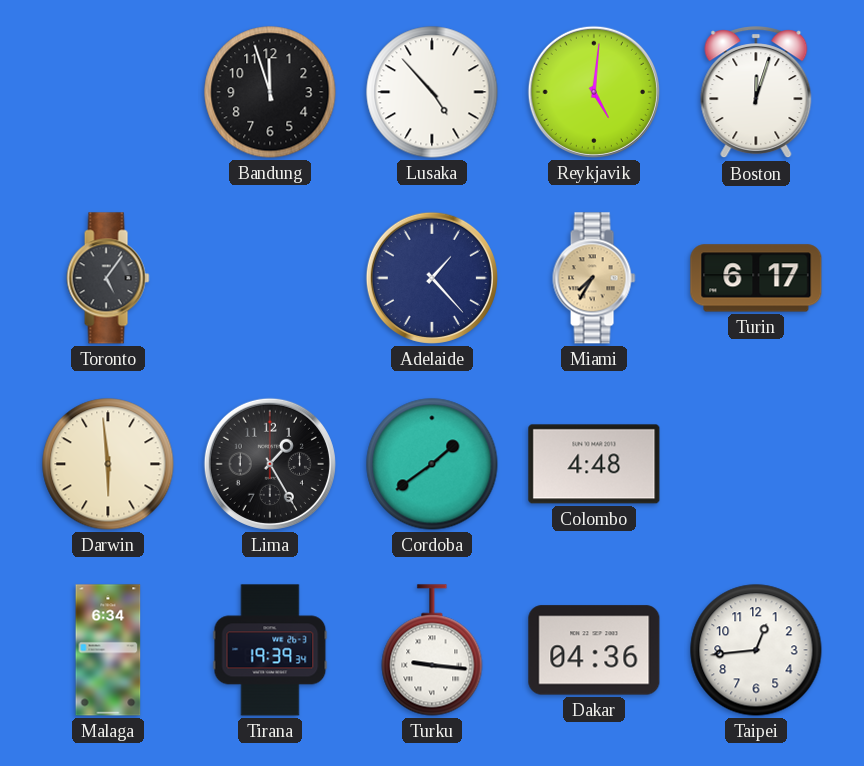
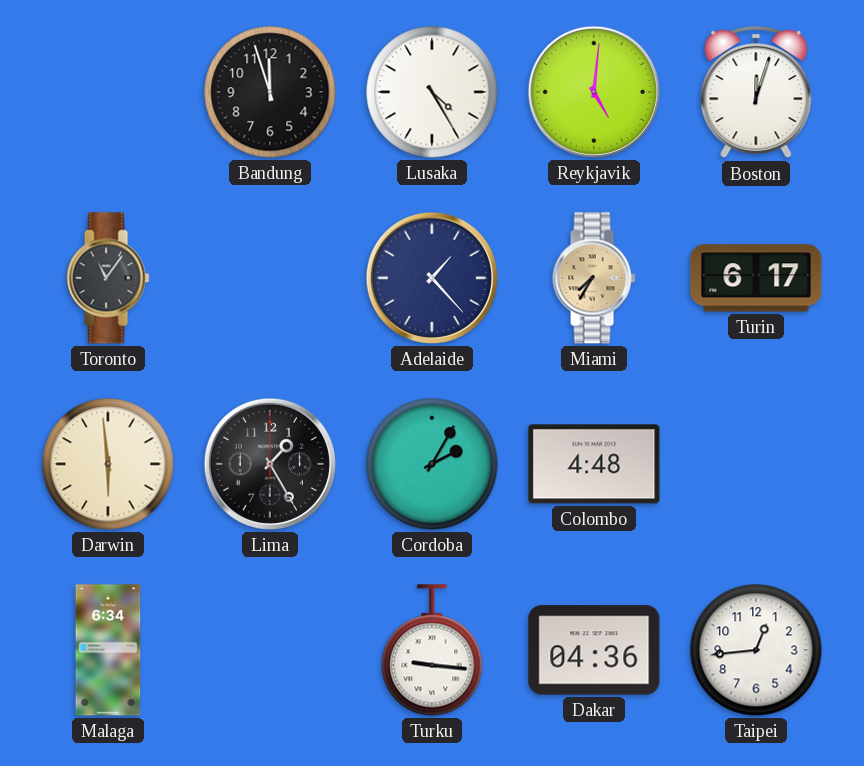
Lusaka: 4:53 -> 4:25 (432, 92)
Toronto: 5:06 -> 11:06 (108, 278)
Cordoba: 1:39 -> 2:05 (432, 464)
Tirana: 19:39 -> none (270, 650)
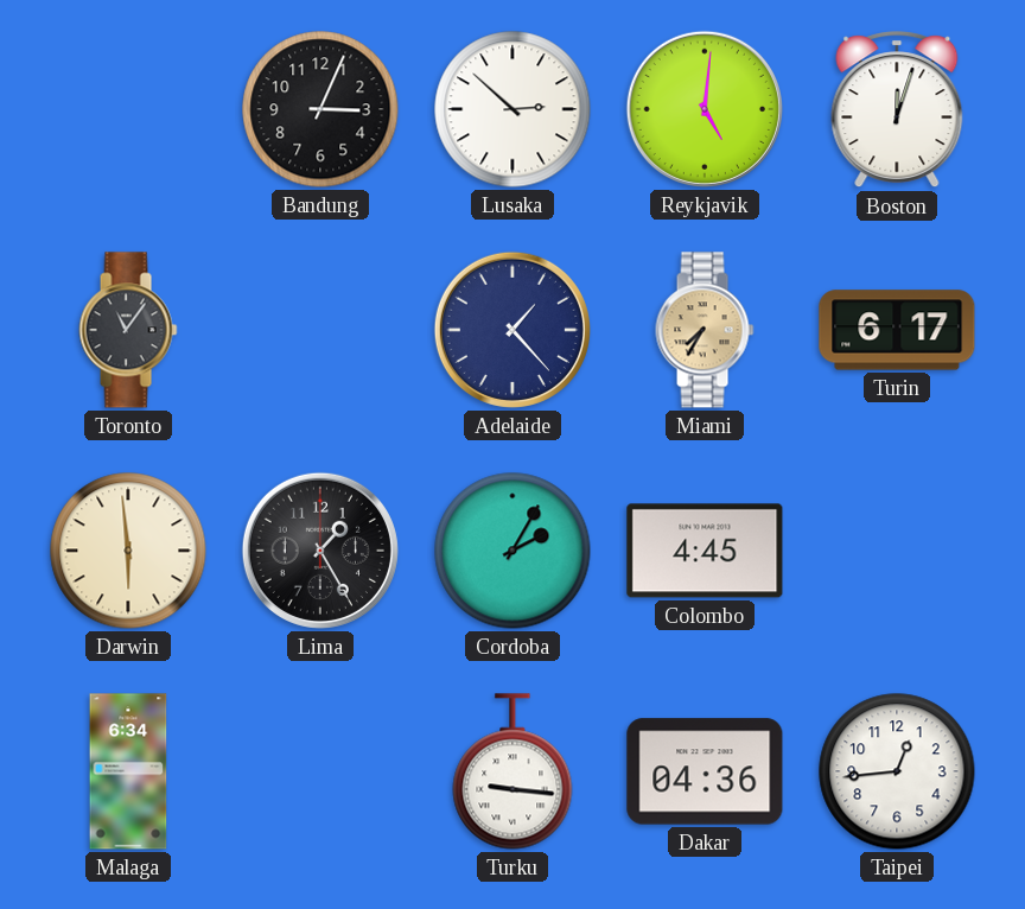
Bandung: 11:57 -> 3:04 (320, 109)
Lusaka: 4:25 -> 2:52 (512, 109)
Colombo: 4:48 -> 4:45 (705, 551)
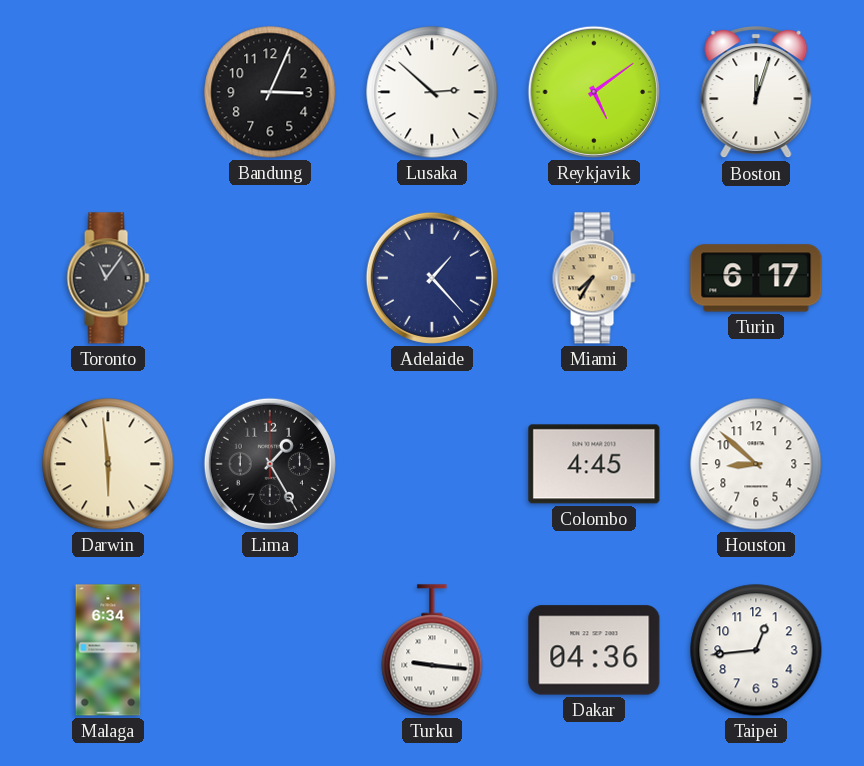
Reykjavik: 5:01 -> 5:09 (594, 92)
Cordoba: 2:05 -> none (512, 551)
Houston: none -> 8:52 (756, 464)
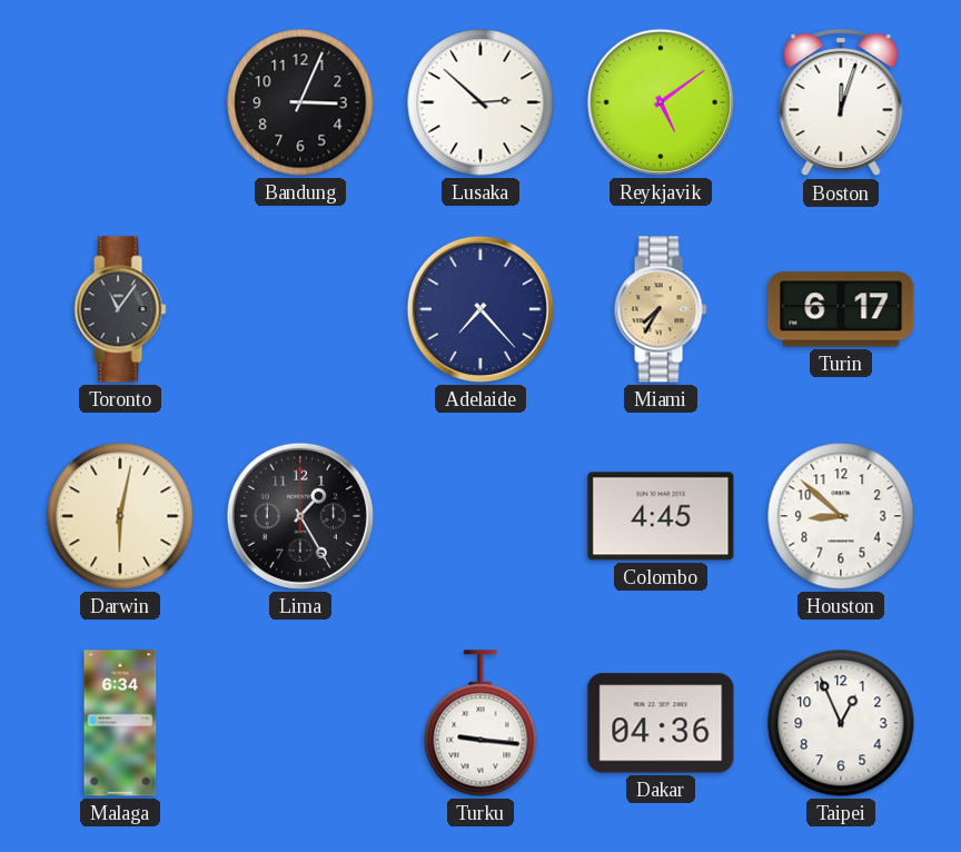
Adelaide: 1:23 -> 7:23 (481, 309)
Darwin: 5:59 -> 6:02 (120, 516)
Taipei: 12:44 -> 12:56 (841, 723)
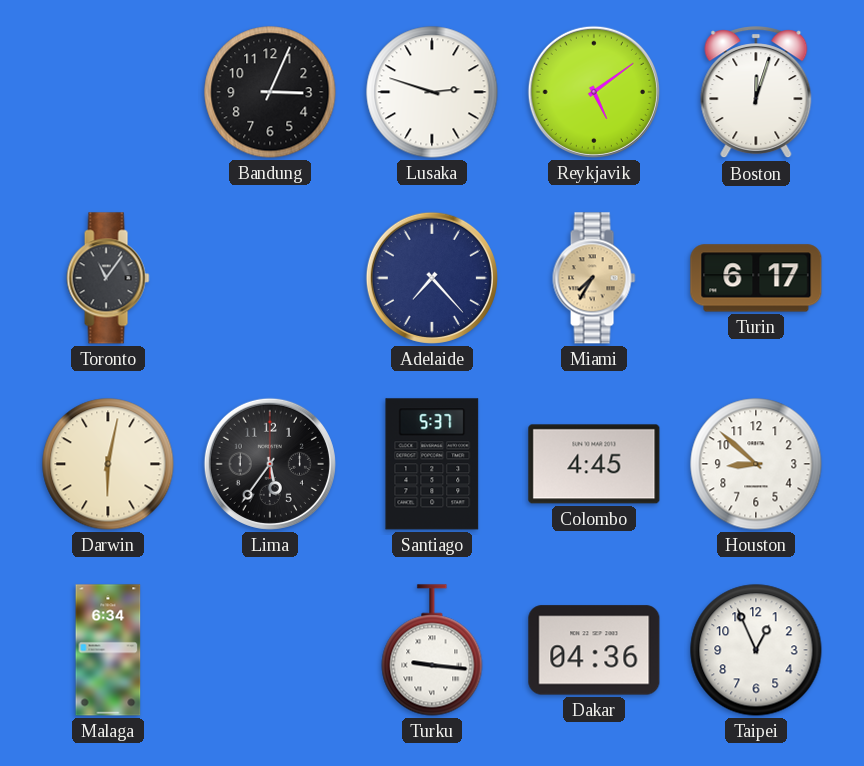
Lusaka: 2:52 -> 2:48 (432, 92)
Lima: 1:25 -> 5:36 (270, 464)
Santiago: none -> 5:37 (432, 464)
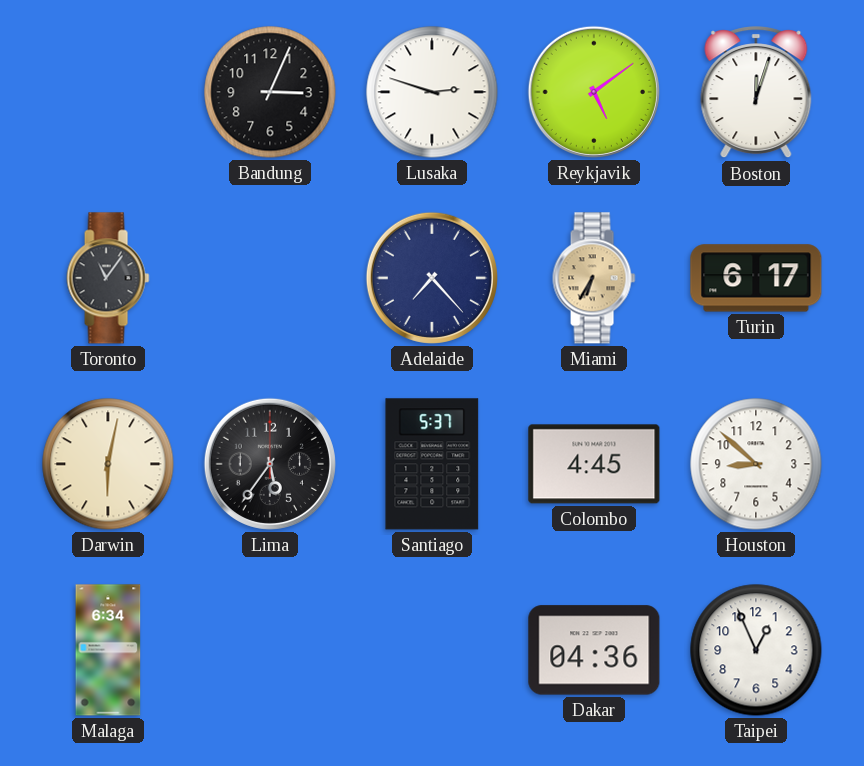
Miami: 7:35 -> 6:35 (594, 278)
Turku: 9:16 -> none (432, 650)
